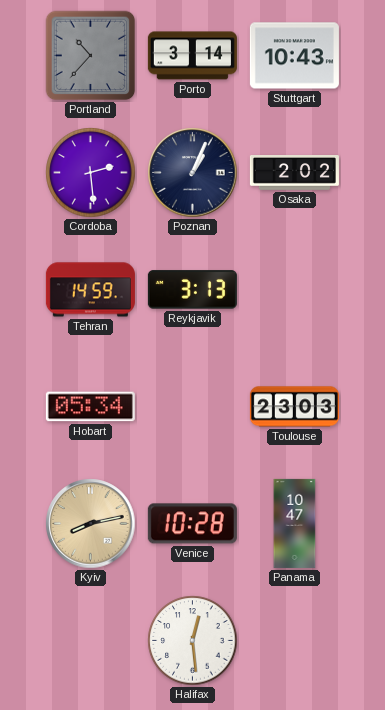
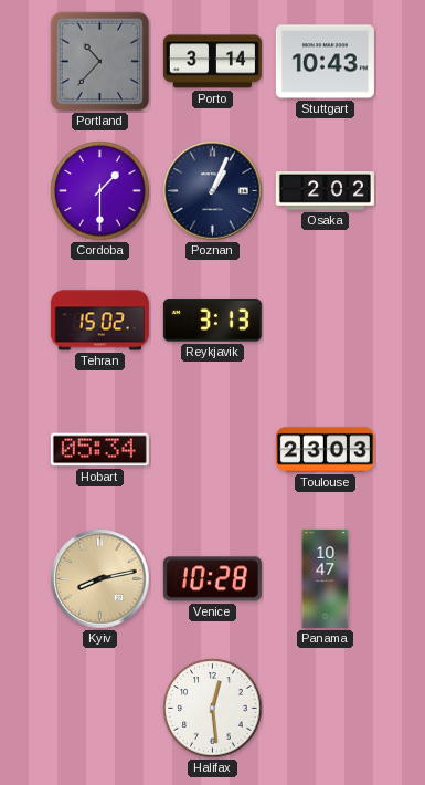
Cordoba: 2:29 -> 1:30 (100, 191)
Tehran: 14:59 -> 15:02 (99, 321)
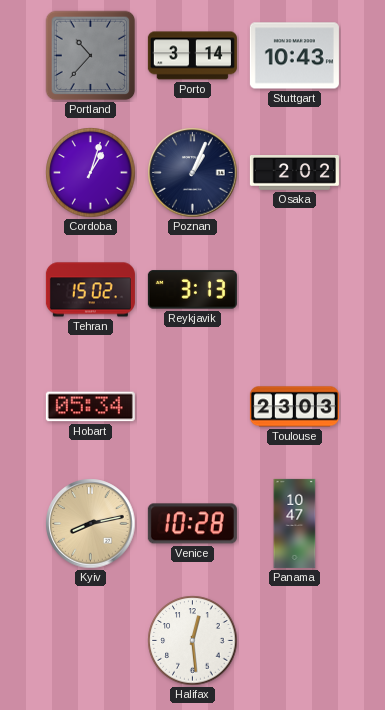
Cordoba: 1:30 -> 1:03 (91, 173)
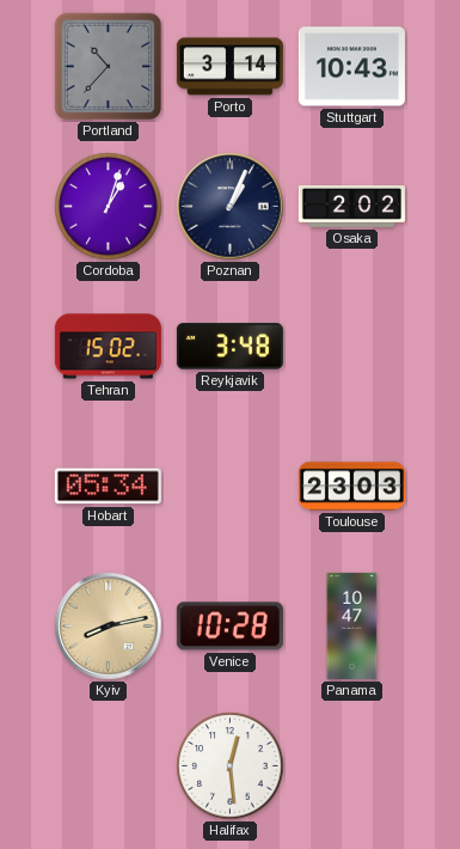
Reykjavik: 3:13 -> 3:48 (229, 347)
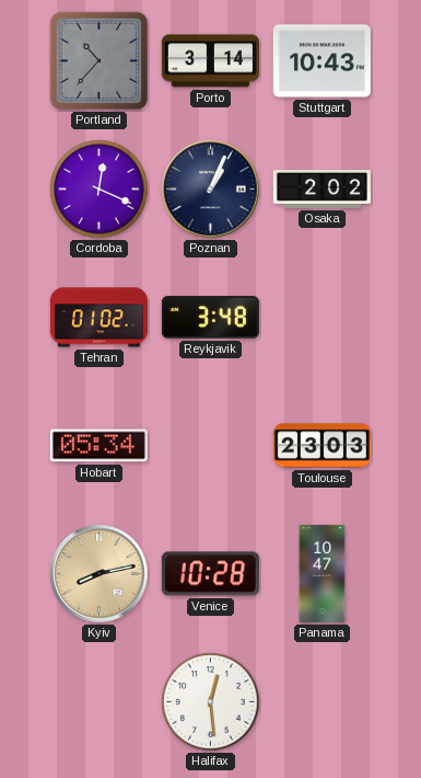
Cordoba: 1:03 -> 12:19 (100, 190)
Tehran: 15:02 -> 01:02 (98, 318)
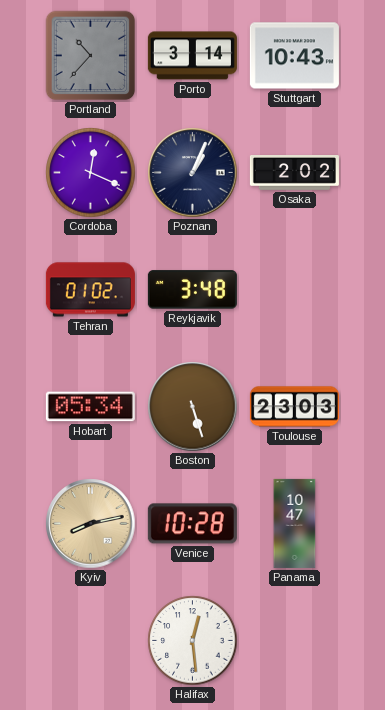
Boston: none -> 5:27 (193, 407)
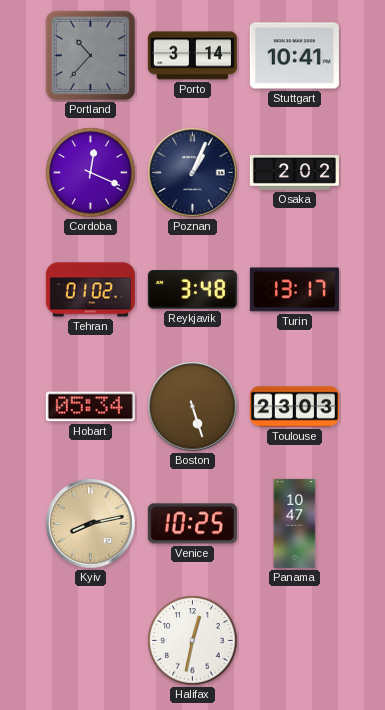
Stuttgart: 10:43 -> 10:41 (294, 56)
Turin: none -> 13:17 (294, 290)
Venice: 10:28 -> 10:25 (192, 524)
Halifax: 12:29 -> 12:32 (193, 641)
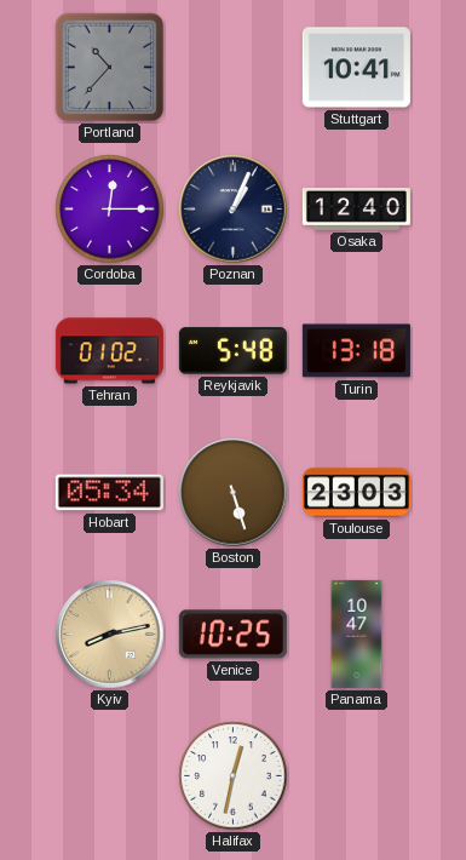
Porto: 3:14 -> none (192, 56)
Cordoba: 12:19 -> 12:15 (110, 210)
Osaka: 2:02 -> 12:40 (356, 210)
Reykjavik: 3:48 -> 5:48 (232, 351)
Turin: 13:17 -> 13:18 (356, 351)
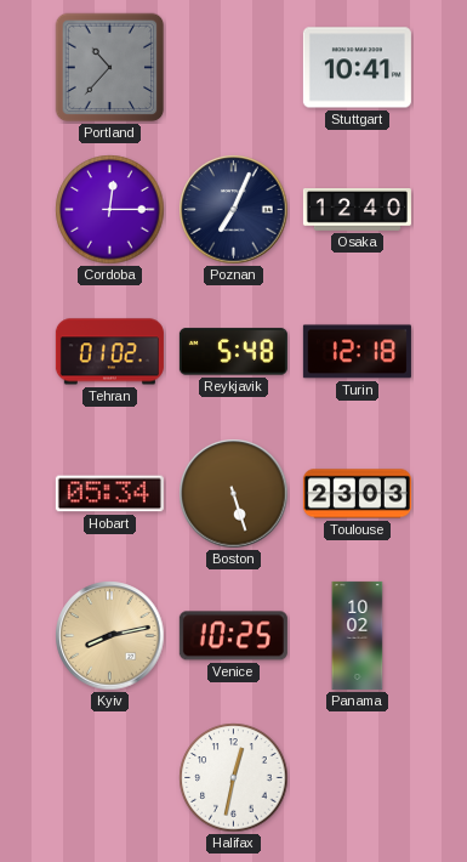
Poznan: 1:04 -> 7:04 (234, 210)
Turin: 13:18 -> 12:18 (357, 352)
Panama: 10:47 -> 10:02 (358, 635)
